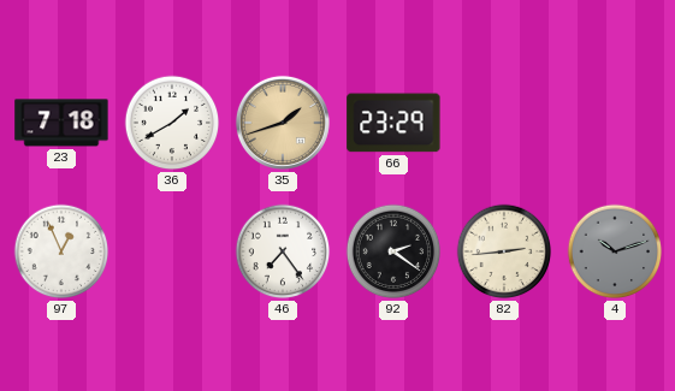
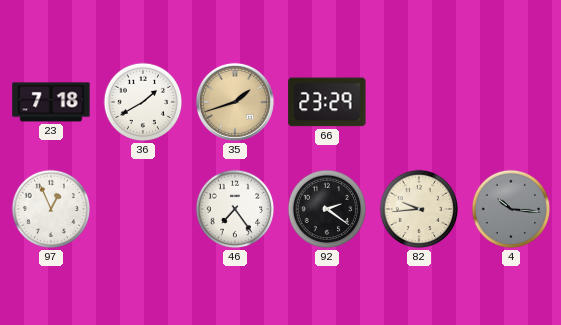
82: 2:44 -> 9:44 (419, 209)
4: 10:12 -> 10:16 (511, 209)
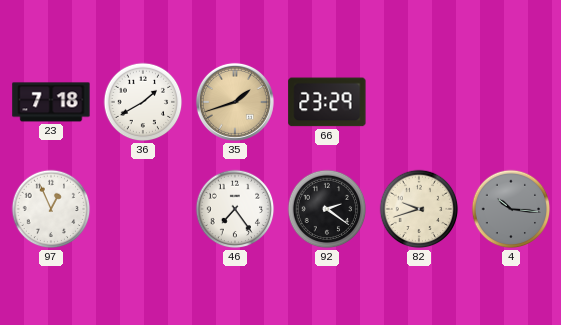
82: 9:44 -> 9:42 (419, 209)
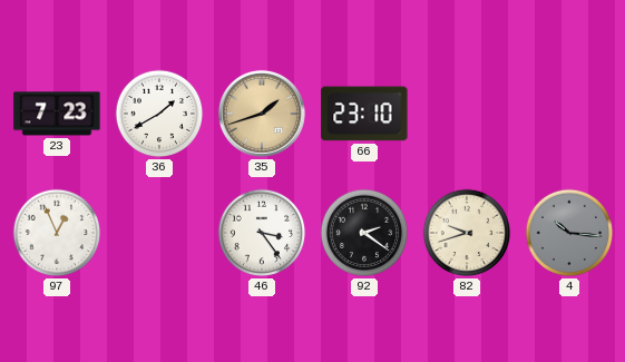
23: 7:18 -> 7:23 (57, 114)
66: 23:29 -> 23:10 (364, 114)
46: 7:24 -> 3:24 (262, 233)
